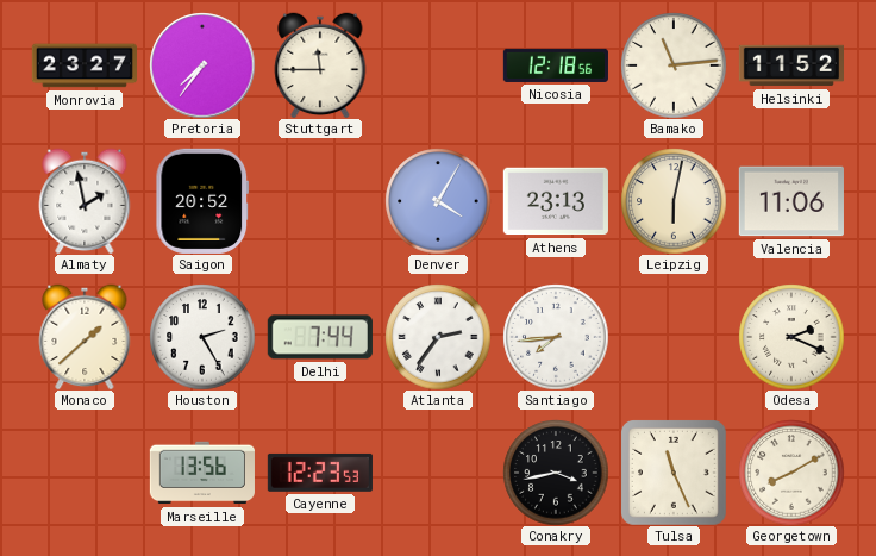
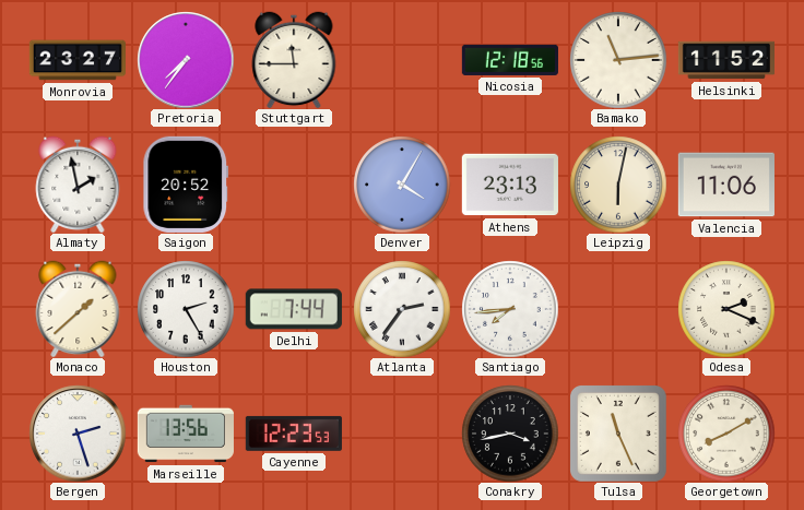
Bergen: none -> 2:27 (78, 434)
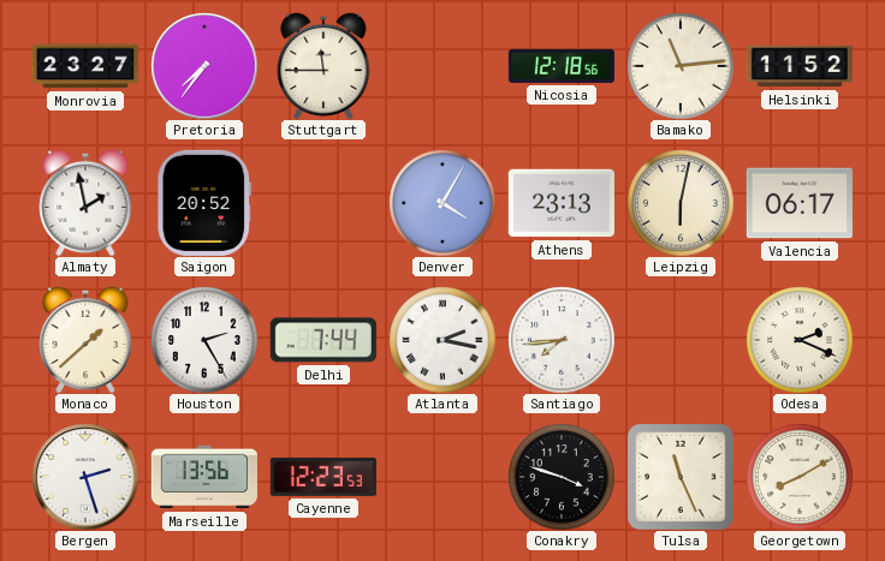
Valencia: 11:06 -> 06:17 (800, 203)
Atlanta: 2:36 -> 2:17 (442, 340)
Conakry: 3:43 -> 3:48 (562, 477)
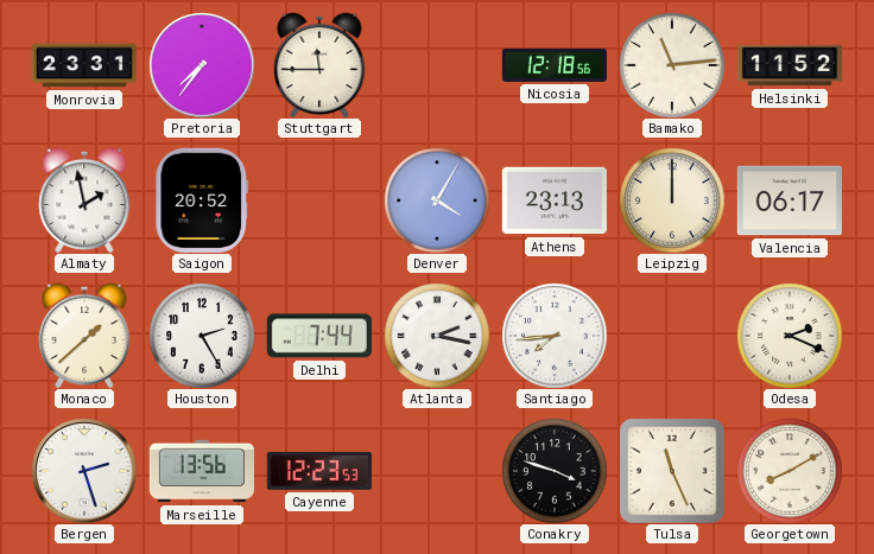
Monrovia: 23:27 -> 23:31 (84, 65)
Leipzig: 6:02 -> 12:00 (672, 200)
